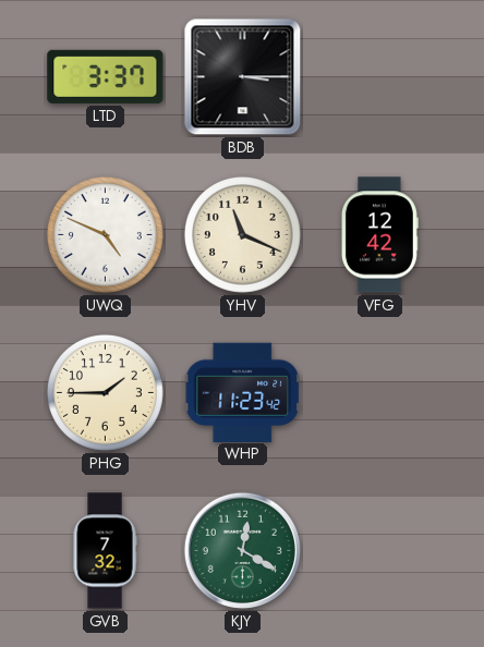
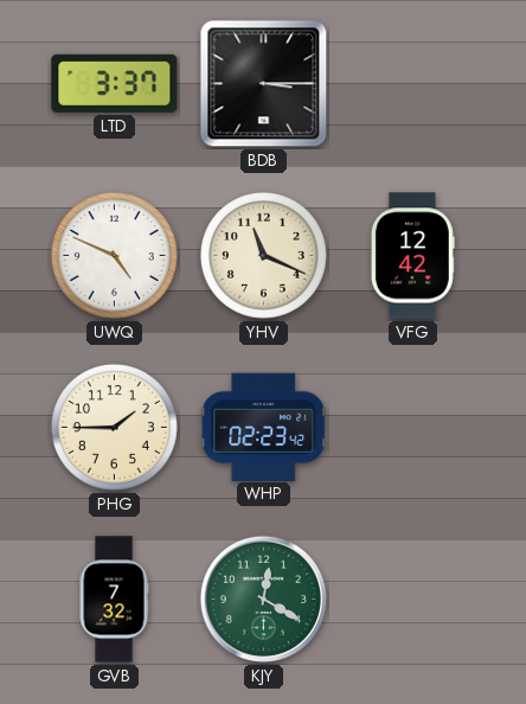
WHP: 11:23 -> 02:23 (264, 427)
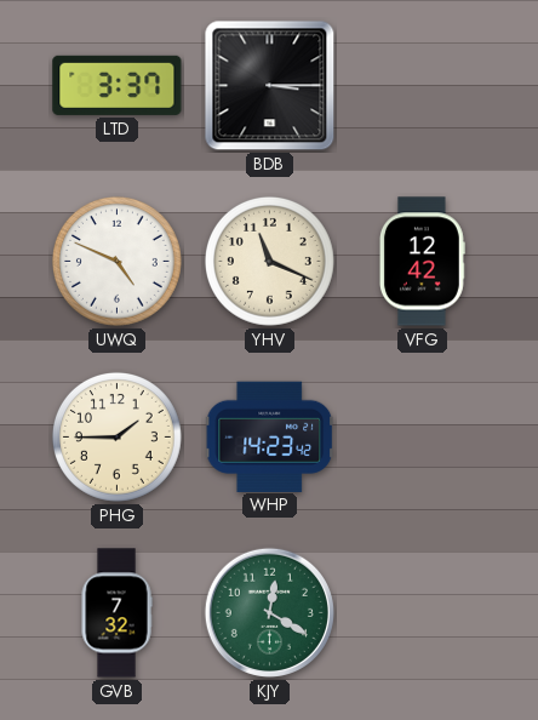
WHP: 02:23 -> 14:23 (270, 436)
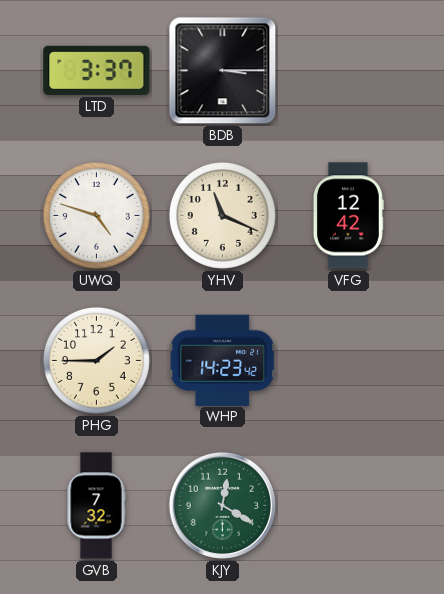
UWQ: 4:49 -> 4:48 (96, 215)
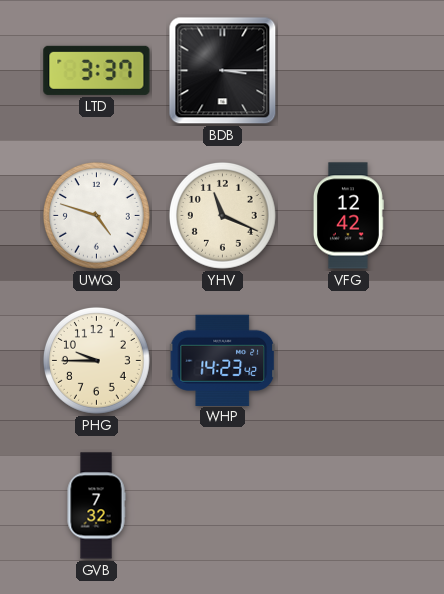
PHG: 1:45 -> 9:45 (96, 360)
KJY: 12:20 -> none (222, 505)
